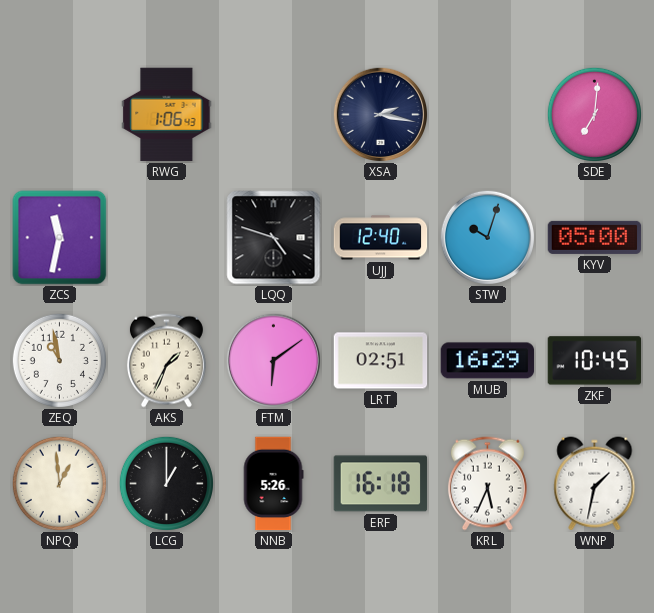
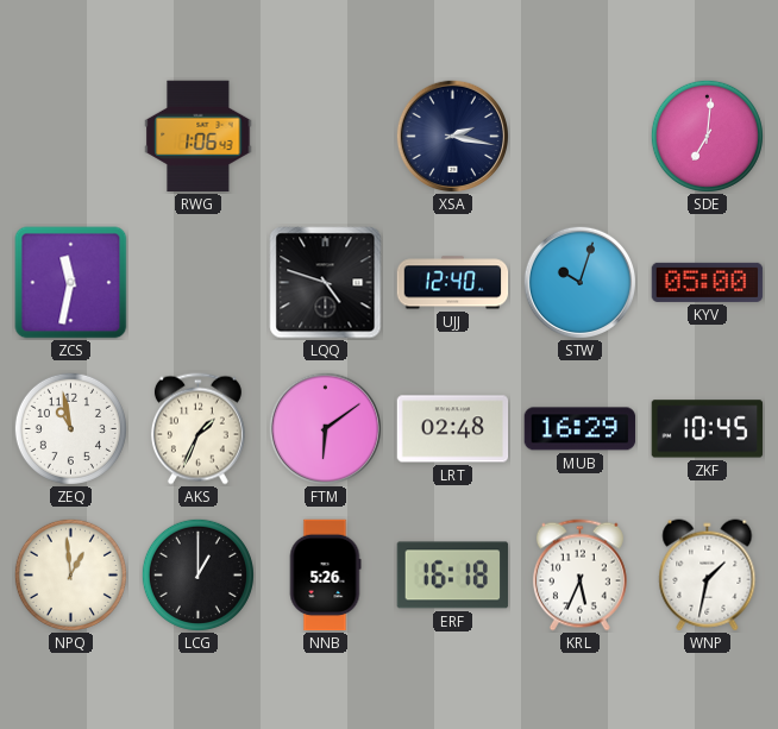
LRT: 02:51 -> 02:48 (453, 429)
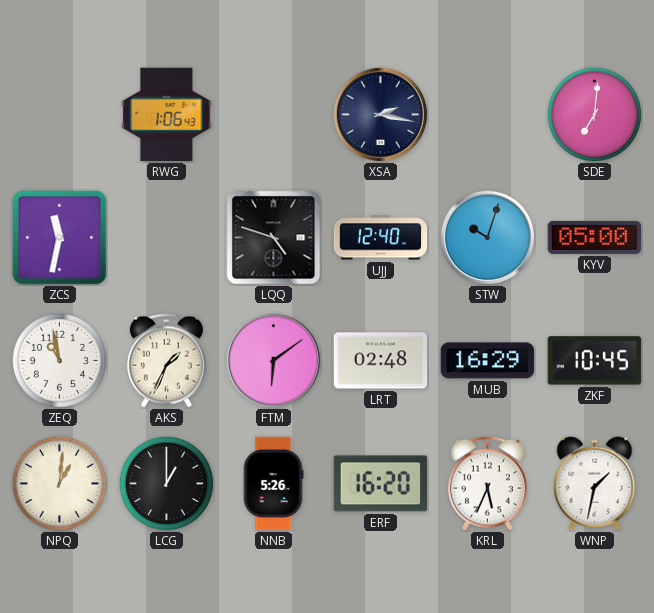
NPQ: 12:59 -> 1:01 (59, 483)
ERF: 16:18 -> 16:20 (381, 484)
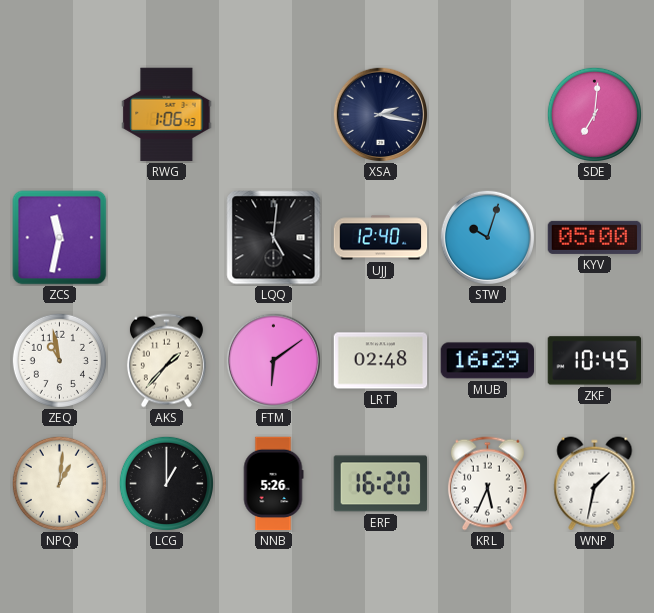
LQQ: 4:48 -> 5:01 (274, 238)
AKS: 1:34 -> 1:37 (166, 361)
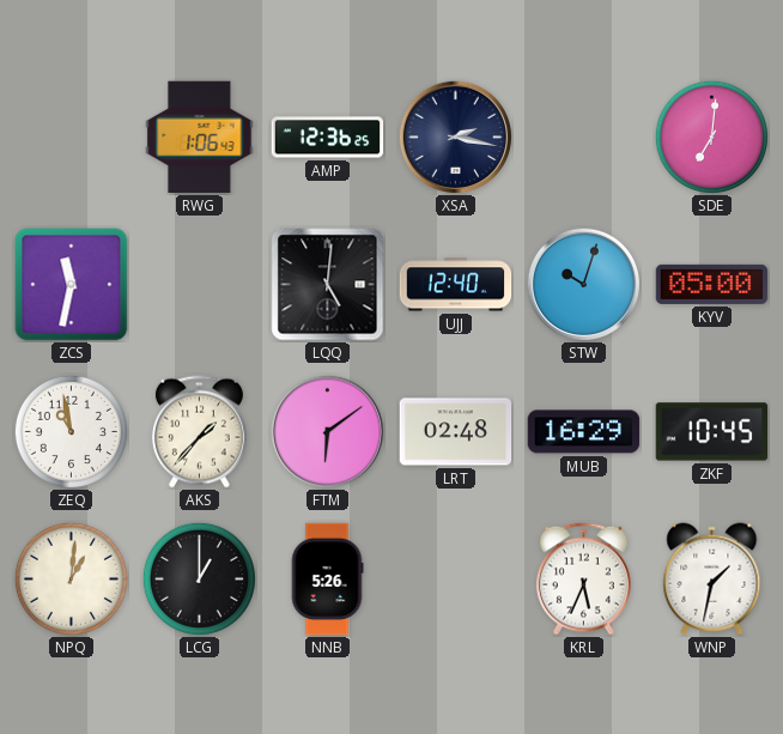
AMP: none -> 12:36 (328, 138)
ERF: 16:20 -> none (381, 484)
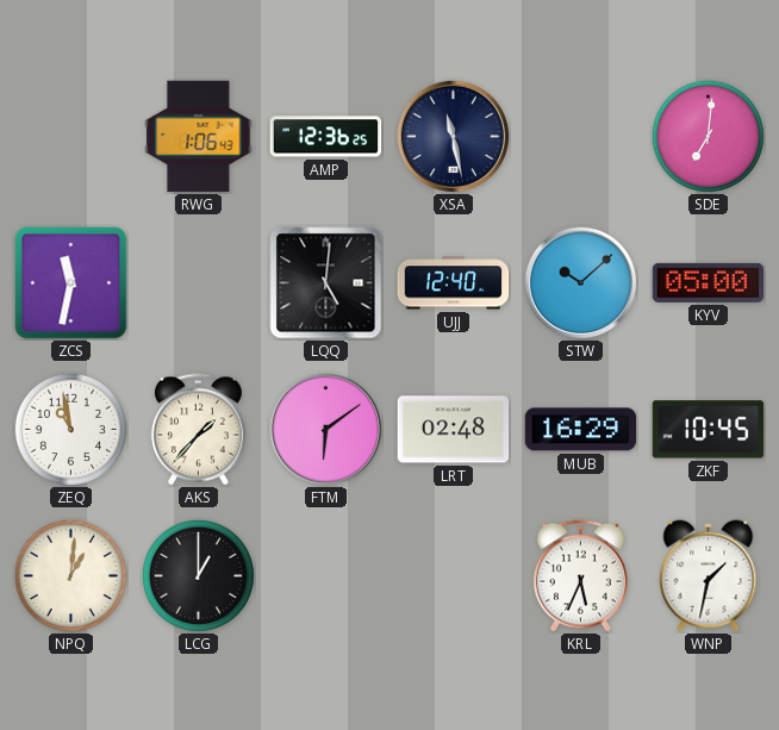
XSA: 2:17 -> 11:28 (453, 136)
STW: 10:03 -> 10:08 (580, 282)
NNB: 5:26 -> none (327, 580)
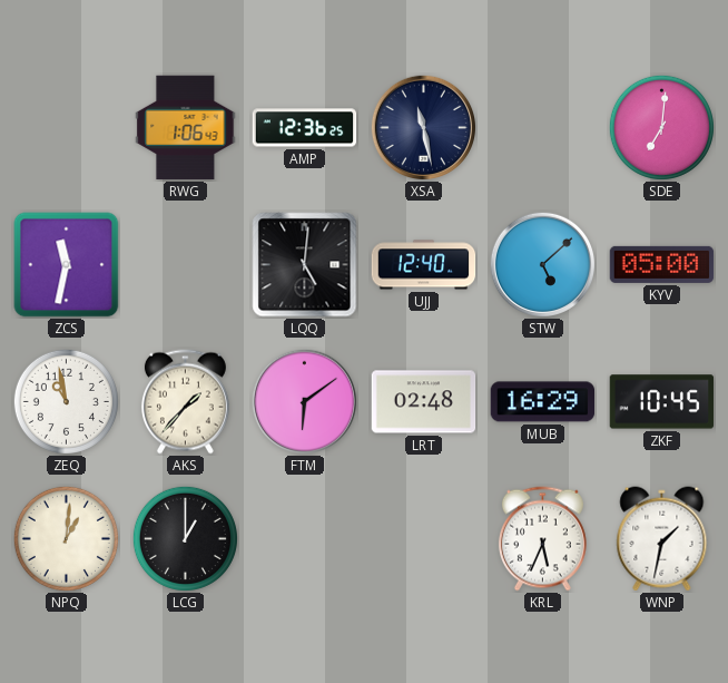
STW: 10:08 -> 5:08 (542, 264)
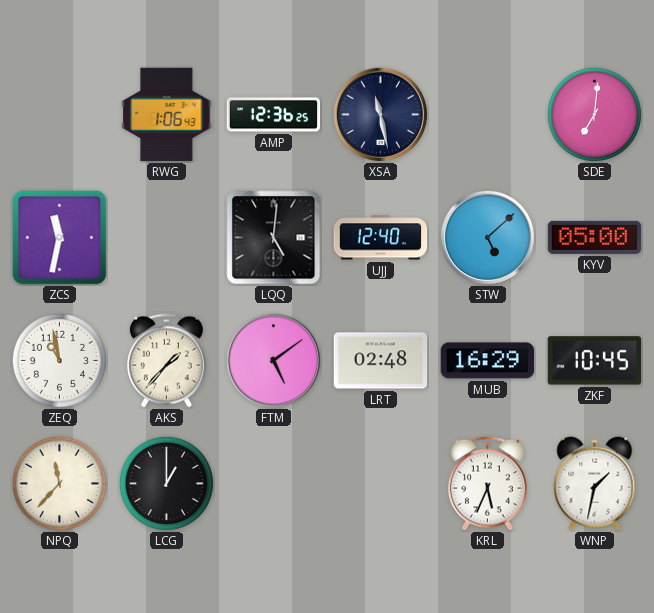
FTM: 6:09 -> 5:09 (273, 360)
NPQ: 1:01 -> 11:37 (59, 483)
